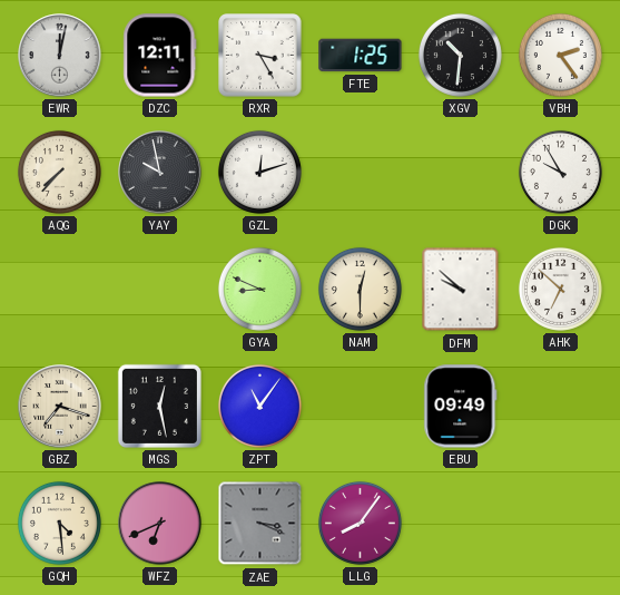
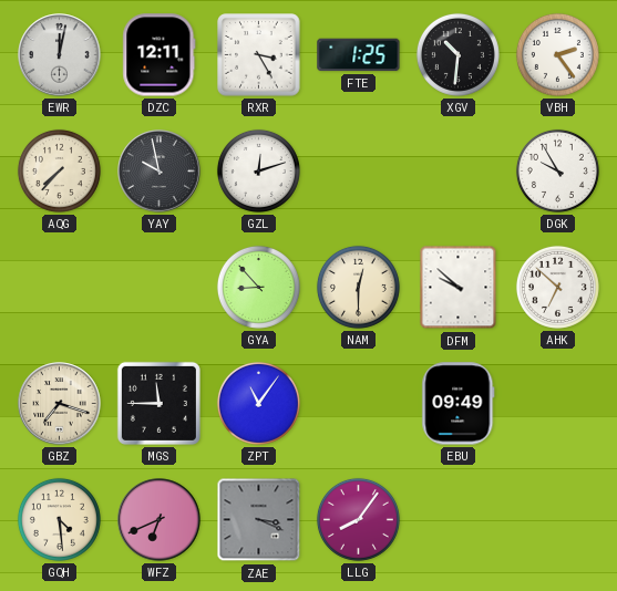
GYA: 8:49 -> 8:53 (258, 287)
MGS: 12:28 -> 11:45 (158, 403)
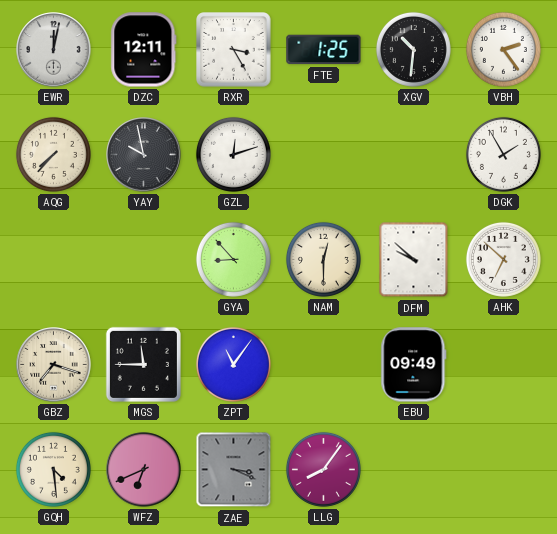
DGK: 9:55 -> 1:55 (503, 154)
